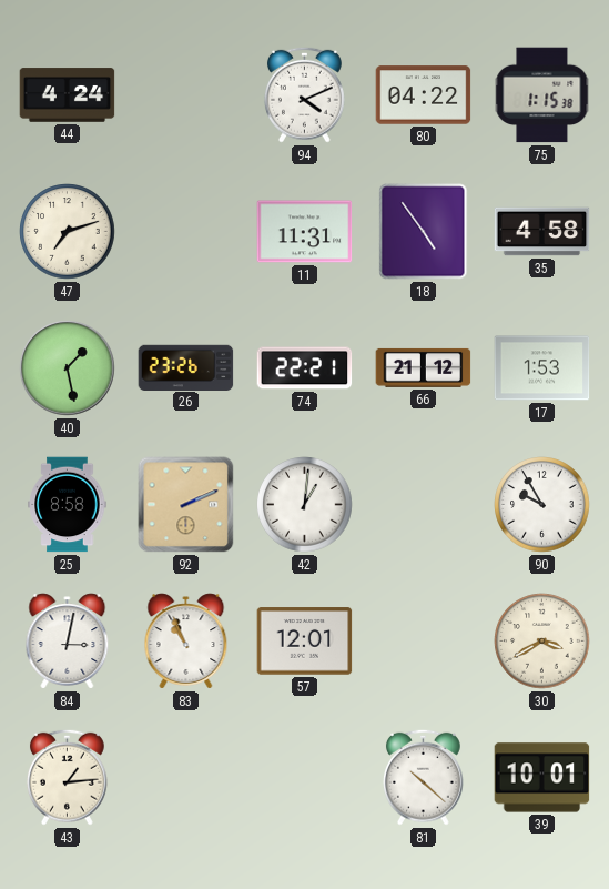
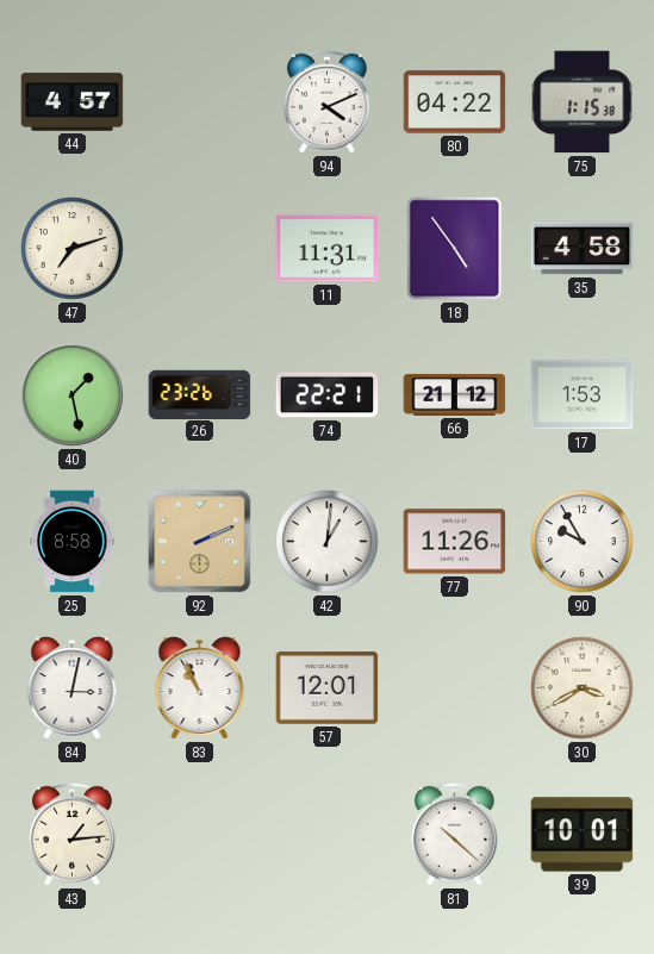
44: 4:24 -> 4:57 (73, 102)
77: none -> 11:26 (455, 542)
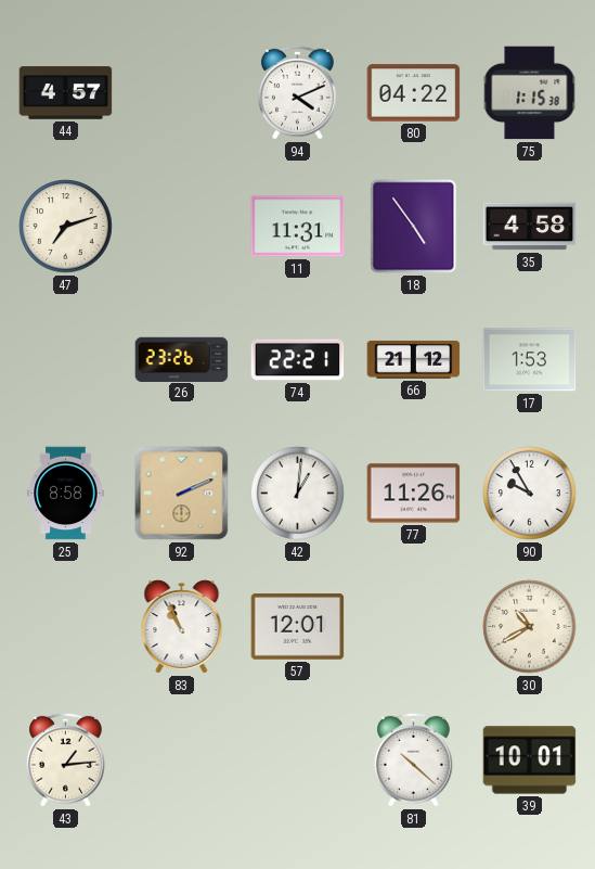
40: 1:28 -> none (73, 395)
84: 3:02 -> none (73, 688)
30: 3:40 -> 10:40 (530, 627)
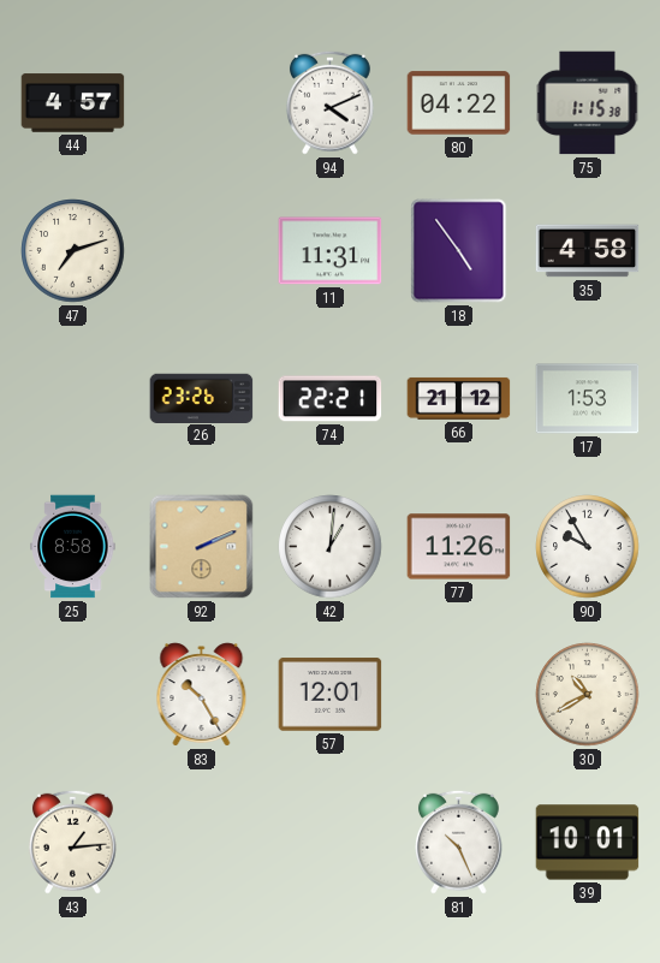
83: 10:56 -> 10:25 (202, 695)
81: 10:22 -> 10:26 (458, 842)
